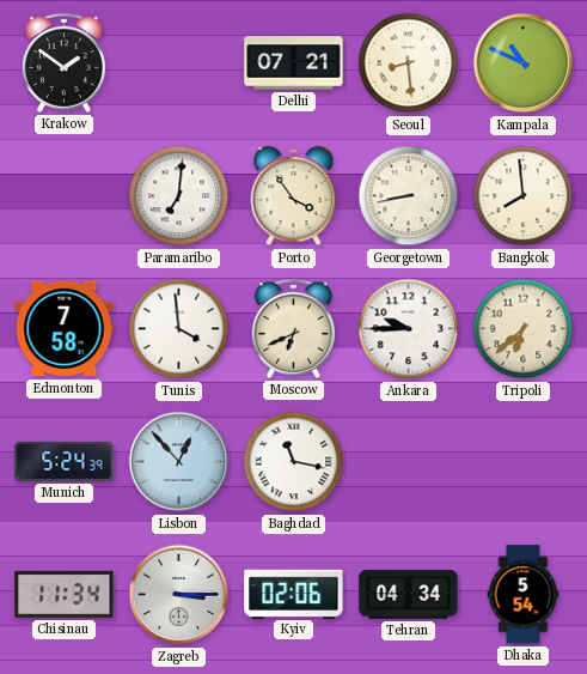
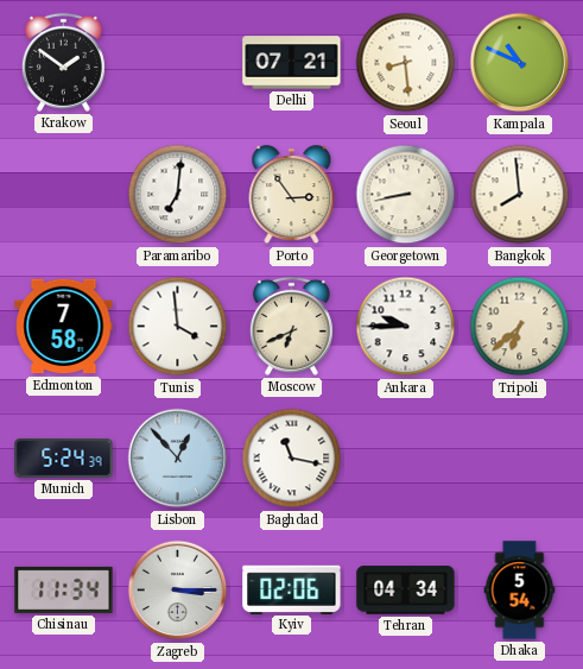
Porto: 3:54 -> 2:54 (292, 195)
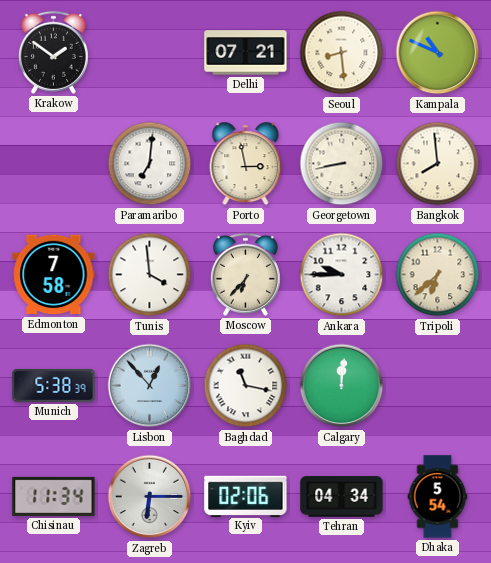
Porto: 2:54 -> 2:58 (246, 164)
Moscow: 6:41 -> 6:37 (245, 274)
Munich: 5:24 -> 5:38 (54, 385)
Calgary: none -> 12:01 (342, 386)
Zagreb: 3:15 -> 6:15 (150, 497)
